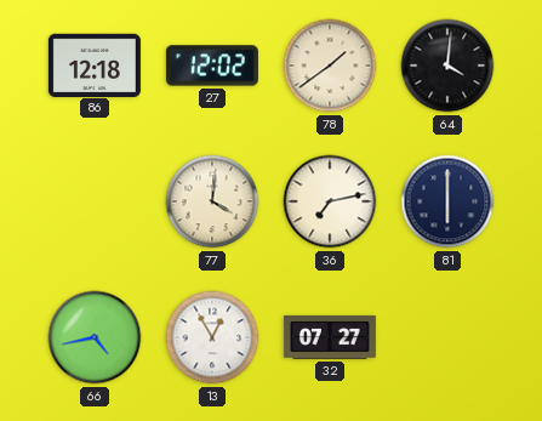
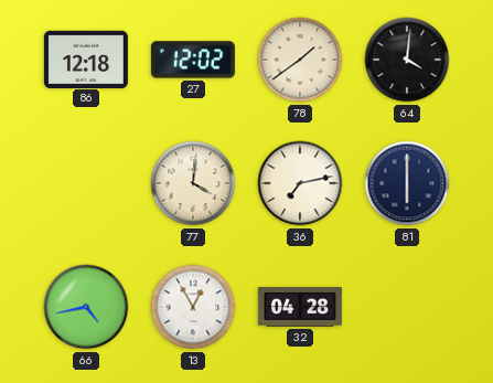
32: 07:27 -> 04:28 (300, 307)
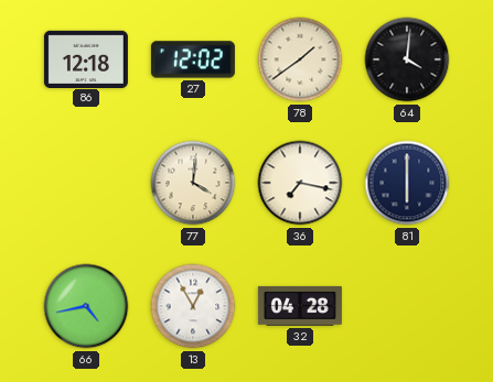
36: 7:13 -> 7:17 (300, 183)
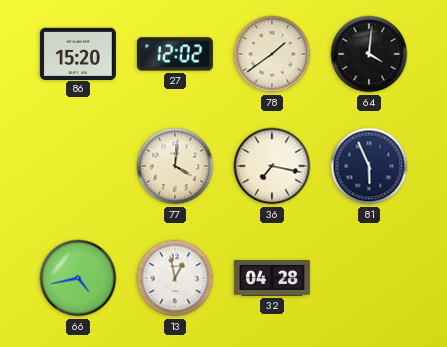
86: 12:18 -> 15:20 (78, 53)
81: 6:00 -> 5:56 (369, 166)
13: 12:55 -> 12:58 (175, 278)
